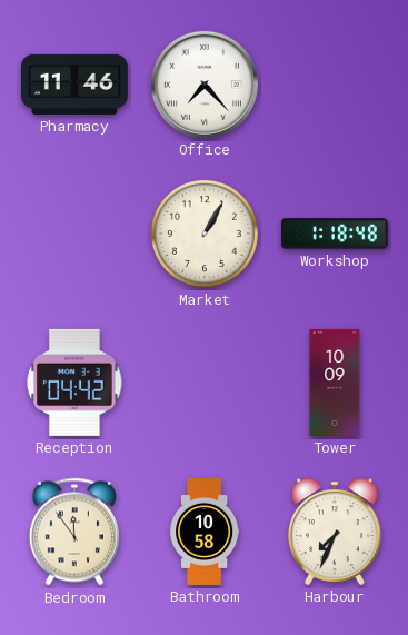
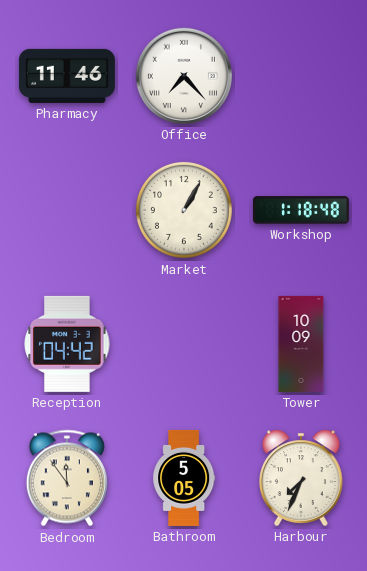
Bathroom: 10:58 -> 5:05 (184, 478)
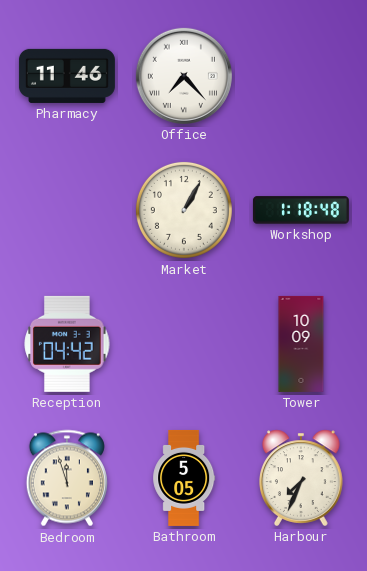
Bedroom: 11:54 -> 11:57 (67, 478)
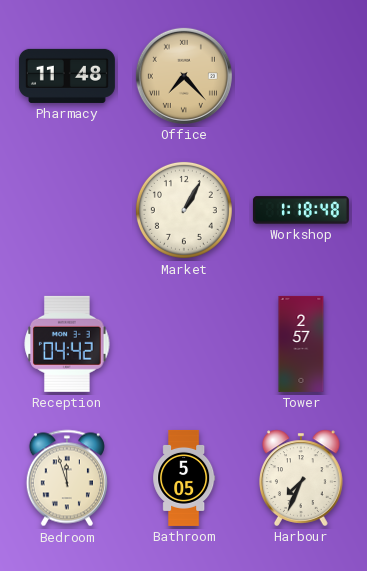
Pharmacy: 11:46 -> 11:48 (67, 76)
Office dial: white -> champagne (184, 76)
Tower: 10:09 -> 2:57 (301, 344)
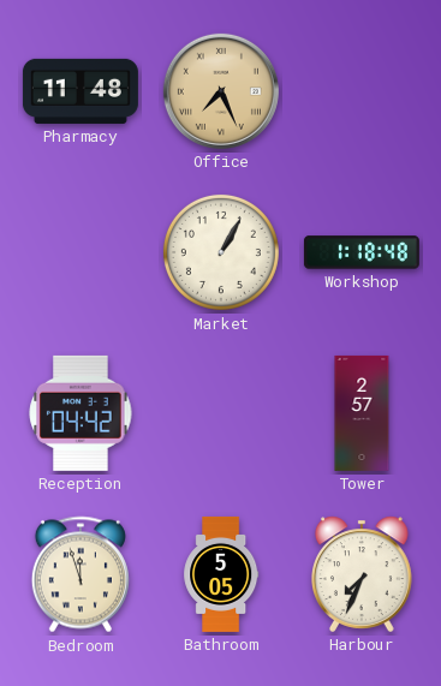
Office: 7:23 -> 7:26 (221, 91)
